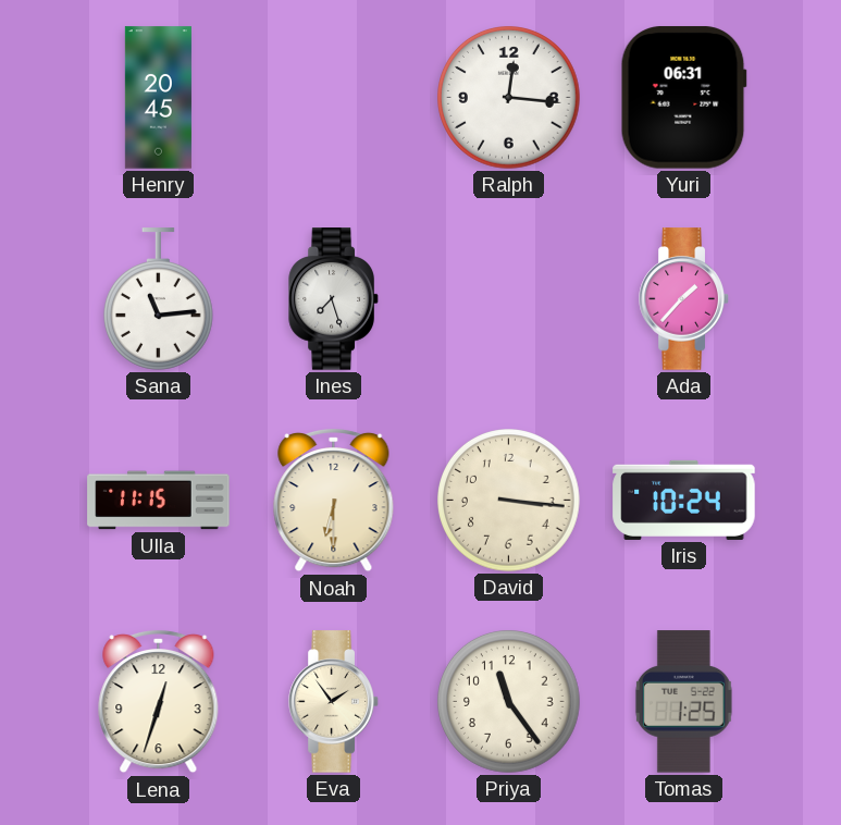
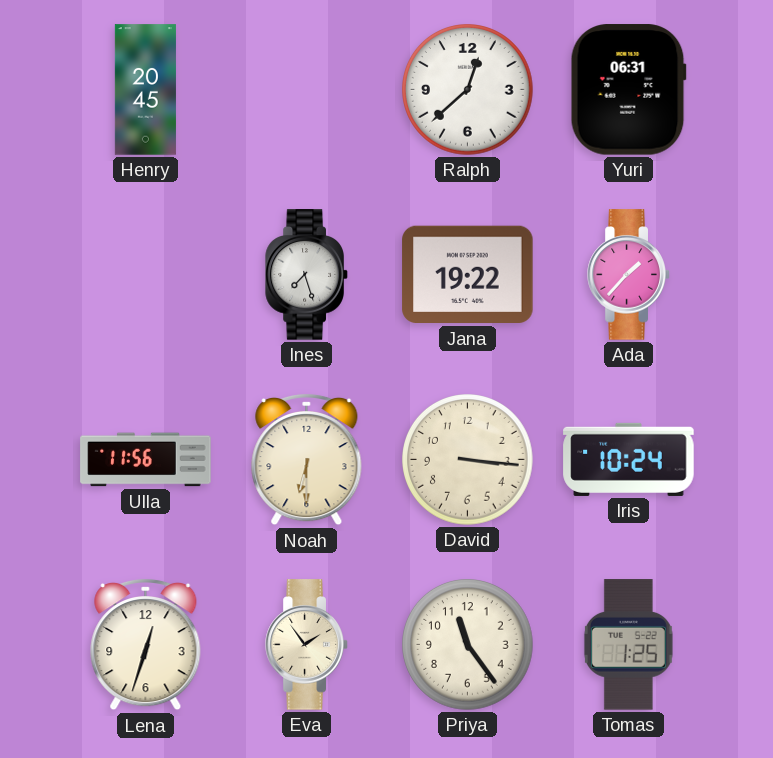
Ralph: 12:16 -> 12:38 (468, 90)
Sana: 11:14 -> none (158, 299)
Jana: none -> 19:22 (468, 275)
Ulla: 11:15 -> 11:56 (146, 460)
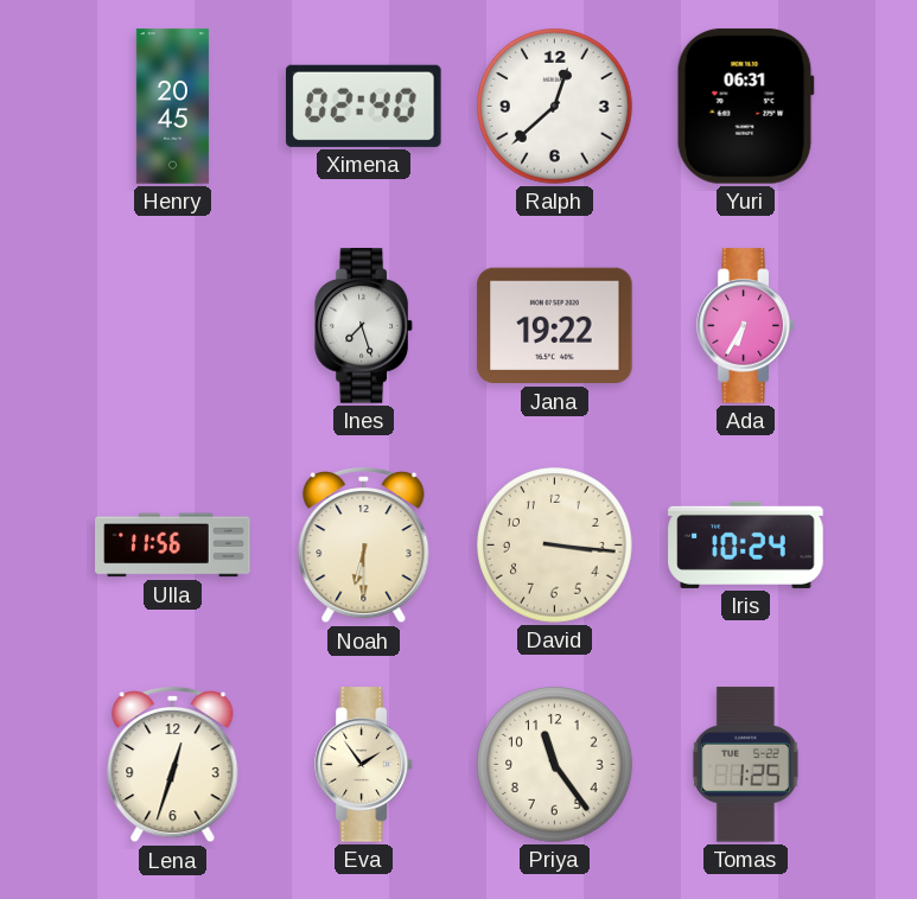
Ximena: none -> 02:40 (364, 106)
Ada: 1:37 -> 6:35 (746, 326)
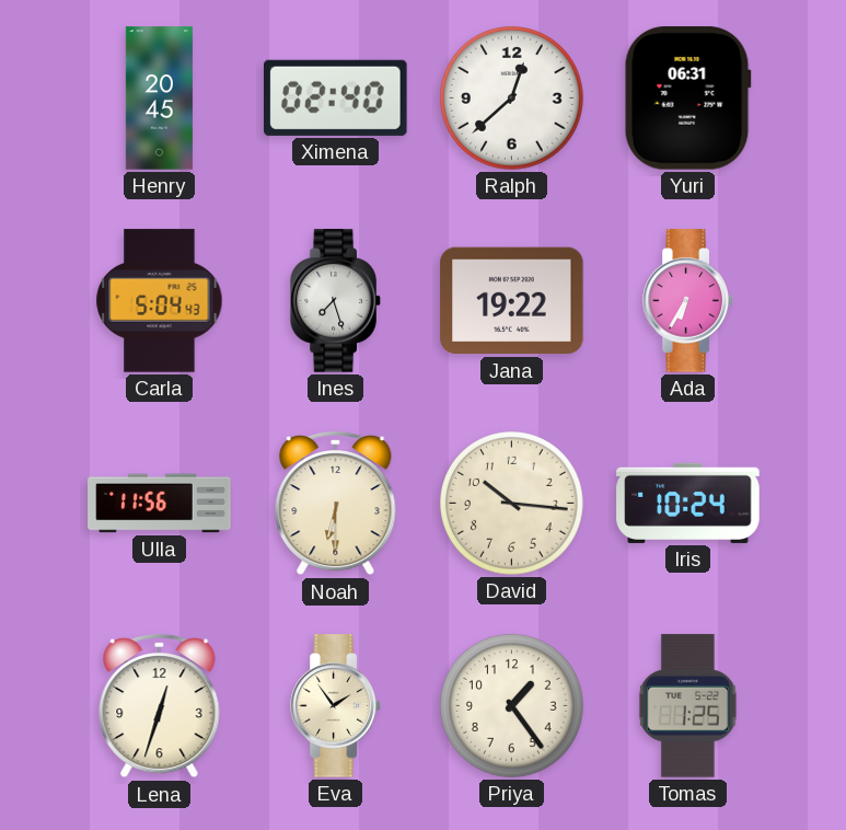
Carla: none -> 5:04 (160, 301)
David: 3:16 -> 10:16 (512, 504)
Priya: 11:24 -> 1:24 (512, 706)
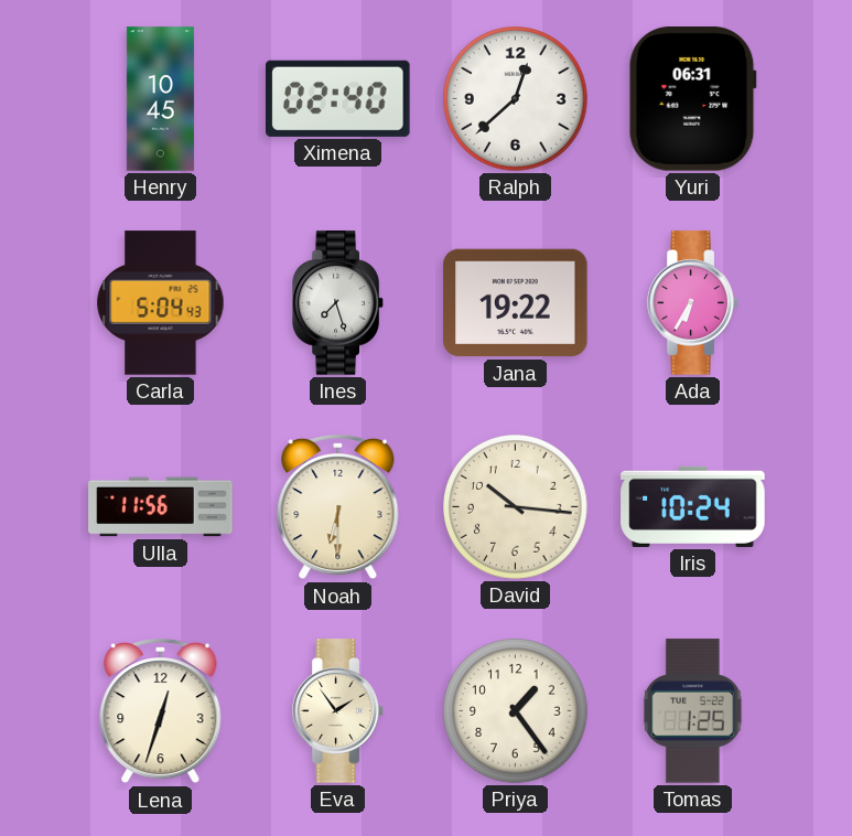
Henry: 20:45 -> 10:45 (160, 99)
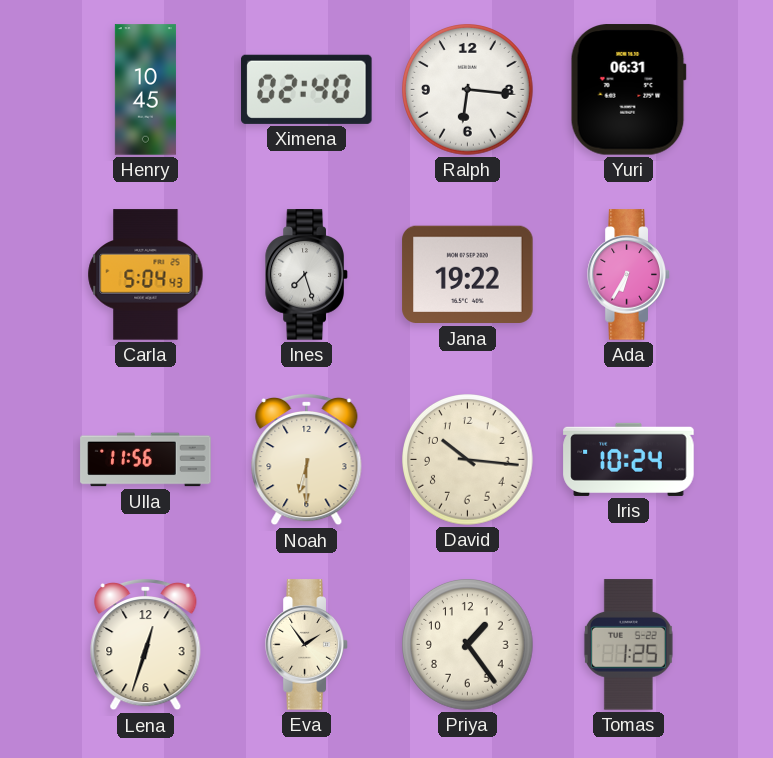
Ralph: 12:38 -> 6:16 (468, 90)
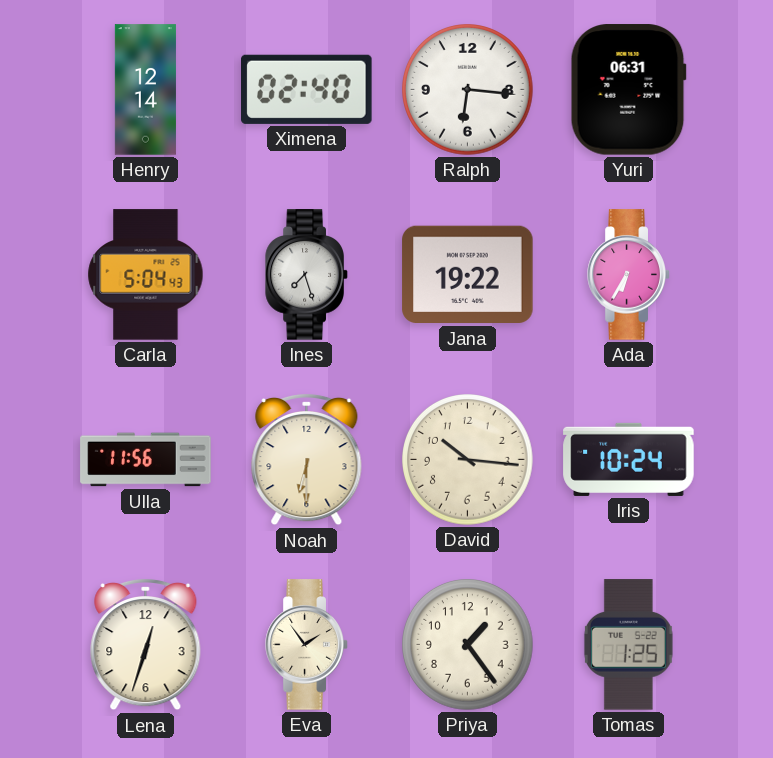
Henry: 10:45 -> 12:14 (145, 90)
